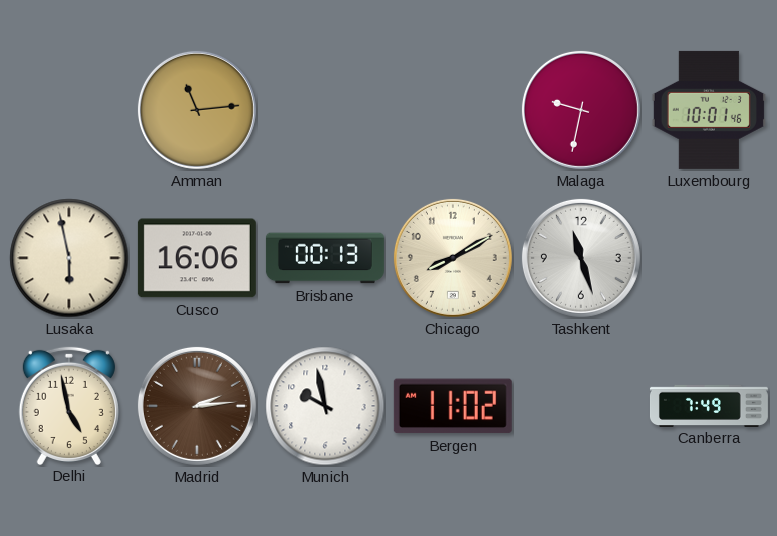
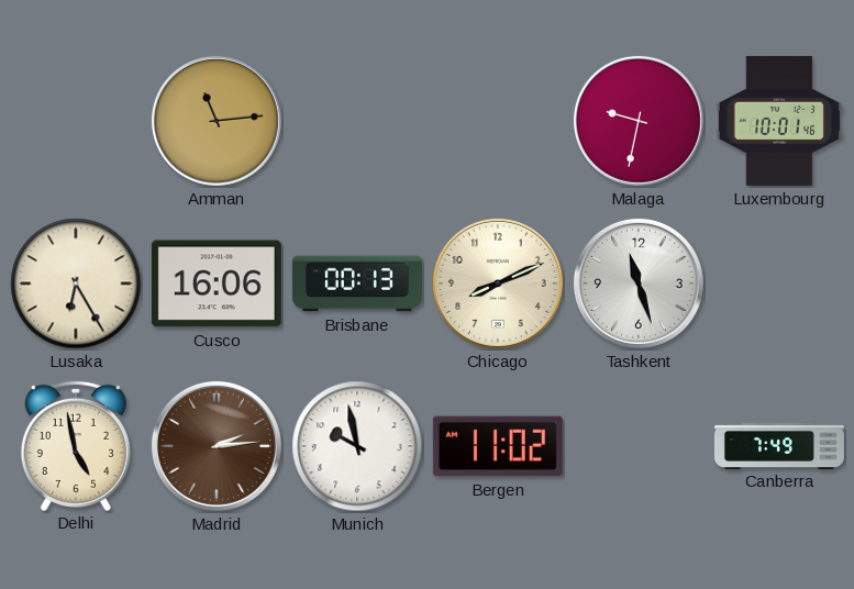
Lusaka: 5:58 -> 6:25 (76, 284)
Chicago: 8:10 -> 8:11 (498, 284)
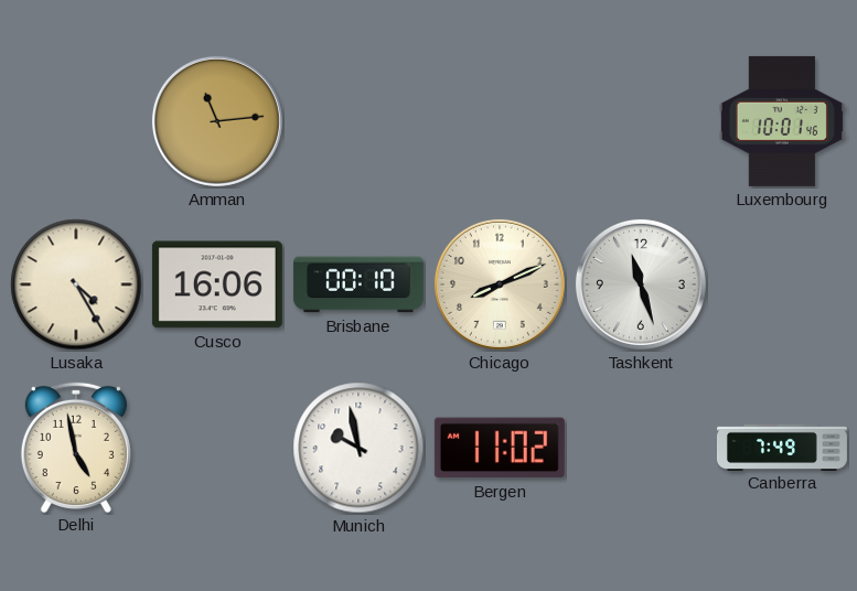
Malaga: 9:32 -> none (639, 121)
Lusaka: 6:25 -> 4:25 (76, 284)
Brisbane: 00:13 -> 00:10 (358, 284)
Madrid: 2:14 -> none (217, 446)
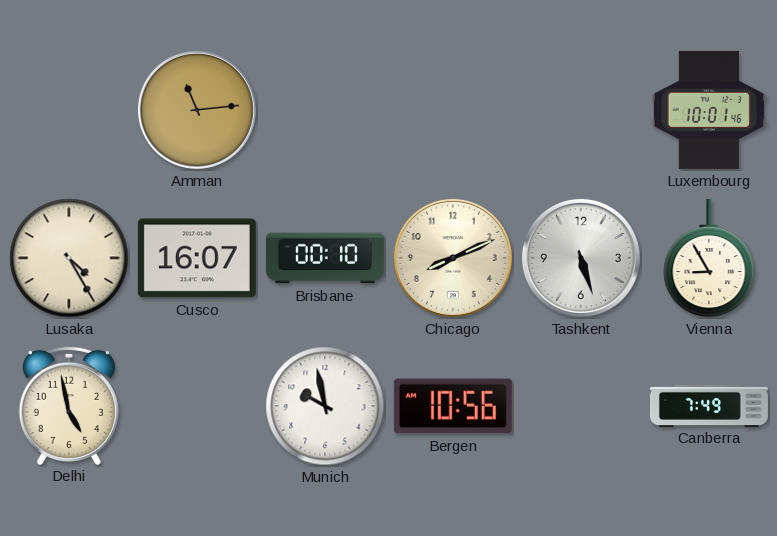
Cusco: 16:06 -> 16:07 (197, 258)
Tashkent: 11:27 -> 5:27 (581, 258)
Vienna: none -> 8:55 (709, 258)
Bergen: 11:02 -> 10:56 (453, 406)
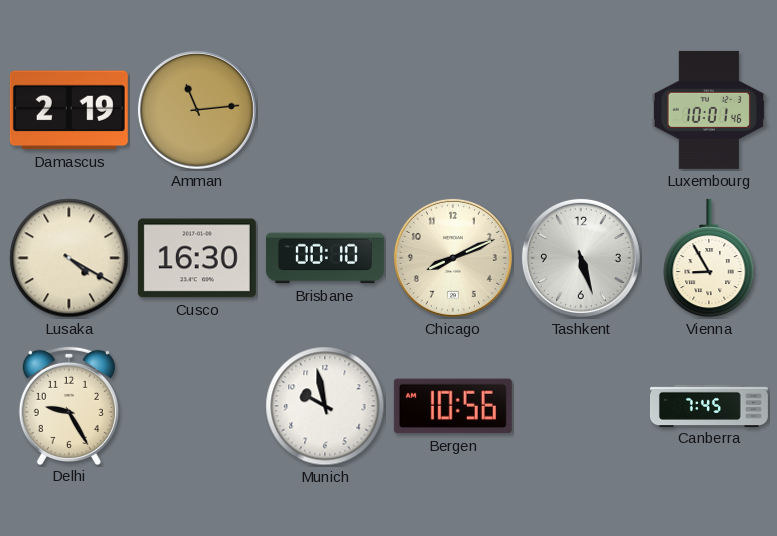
Damascus: none -> 2:19 (69, 110)
Lusaka: 4:25 -> 4:20 (69, 258)
Cusco: 16:07 -> 16:30 (197, 258)
Delhi: 4:58 -> 9:25 (69, 405)
Canberra: 7:49 -> 7:45 (709, 405)
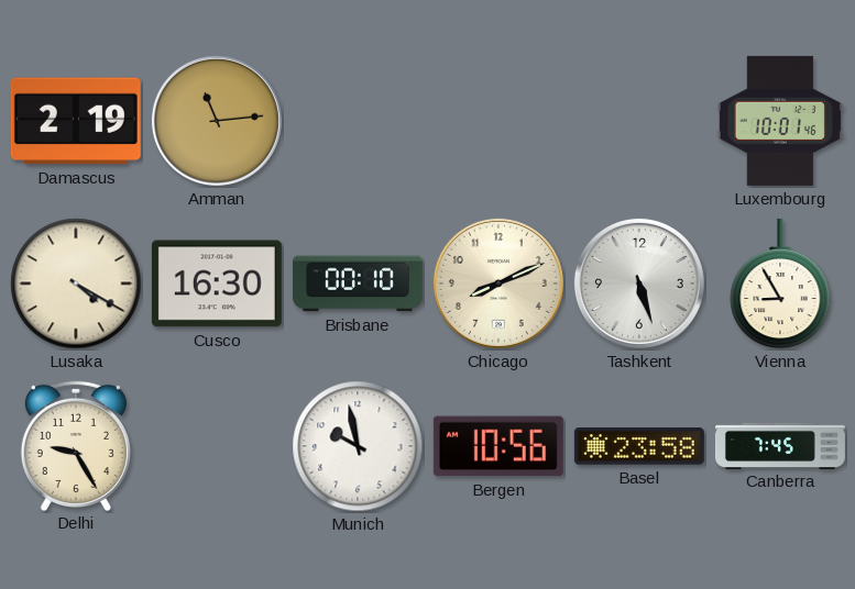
Basel: none -> 23:58 (639, 446)
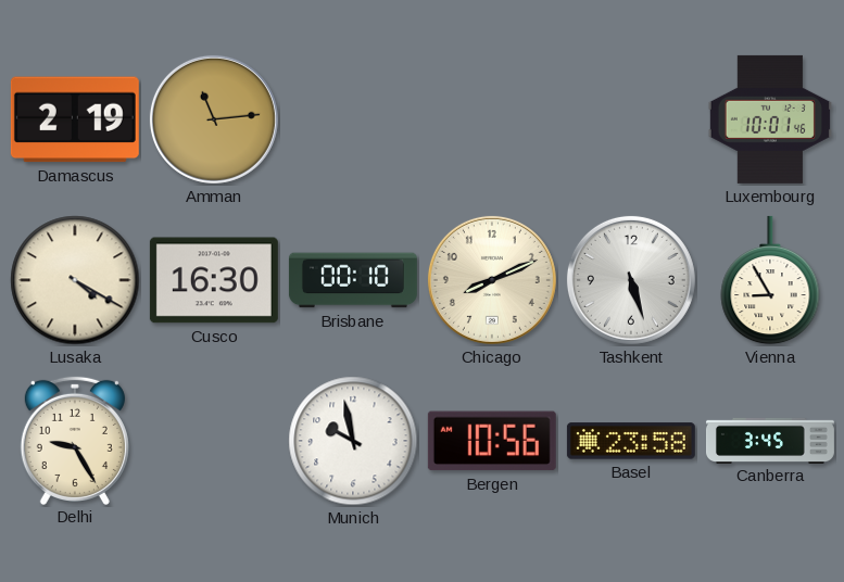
Canberra: 7:45 -> 3:45 (770, 440)
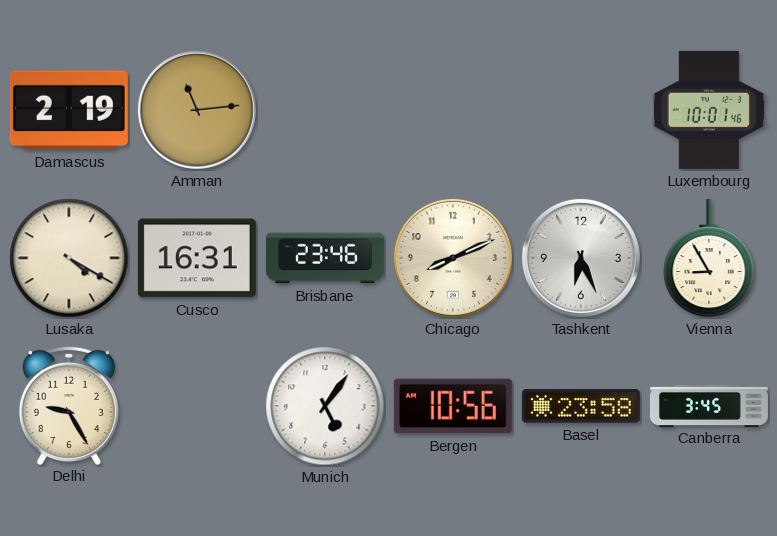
Cusco: 16:30 -> 16:31 (197, 258)
Brisbane: 00:10 -> 23:46 (325, 258)
Tashkent: 5:27 -> 6:26 (581, 258)
Munich: 9:58 -> 5:06 (325, 406)
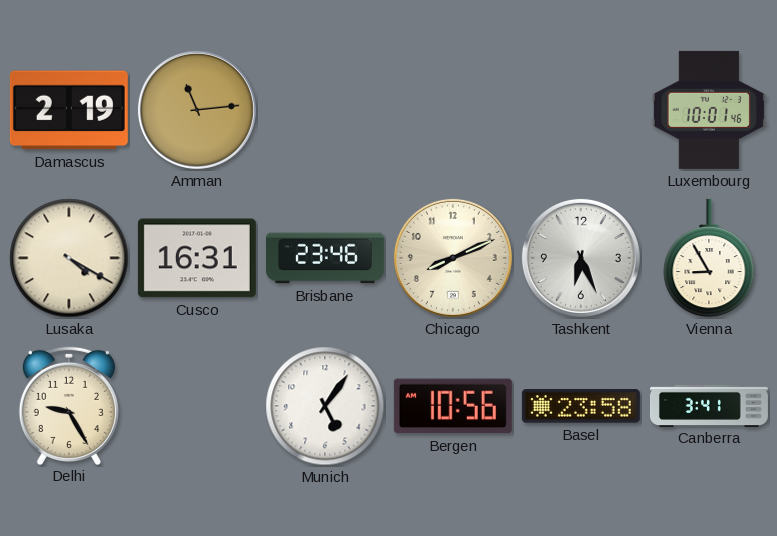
Canberra: 3:45 -> 3:41 (709, 405)
